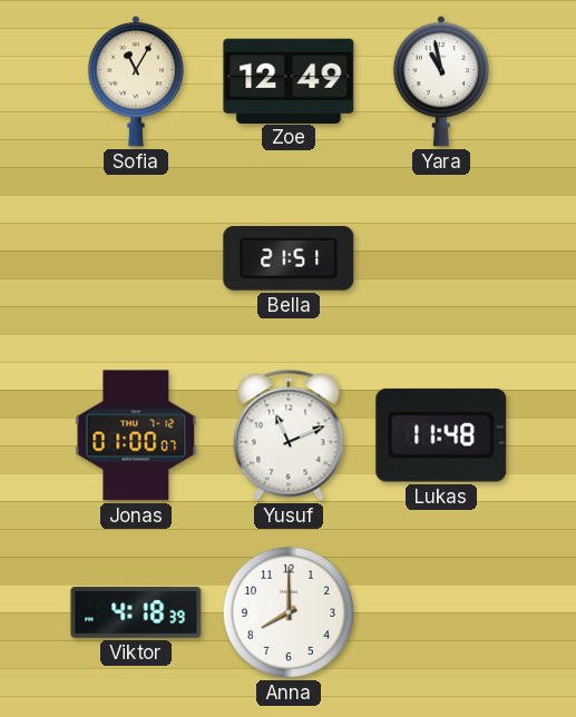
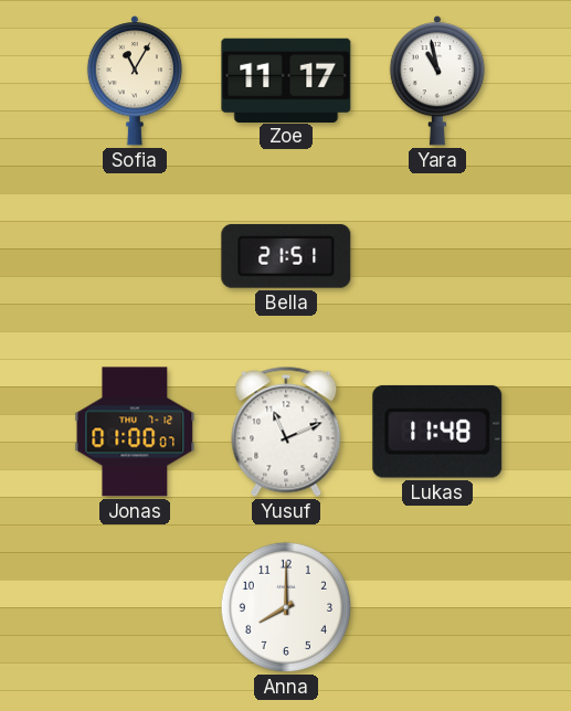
Zoe: 12:49 -> 11:17 (286, 79)
Viktor: 4:18 -> none (136, 613)
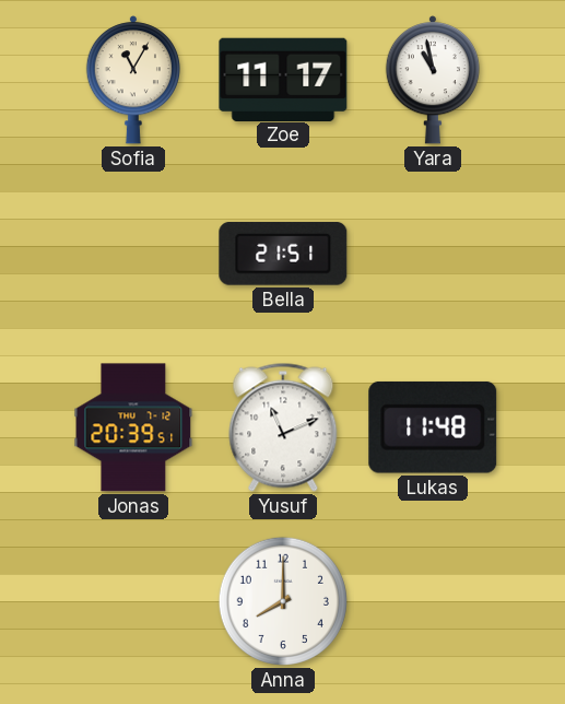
Jonas: 01:00 -> 20:39 (133, 427)
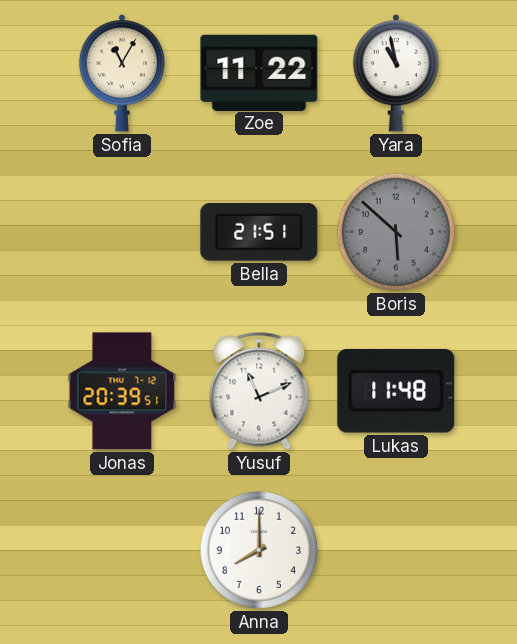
Zoe: 11:17 -> 11:22 (259, 72)
Boris: none -> 5:52 (396, 232)
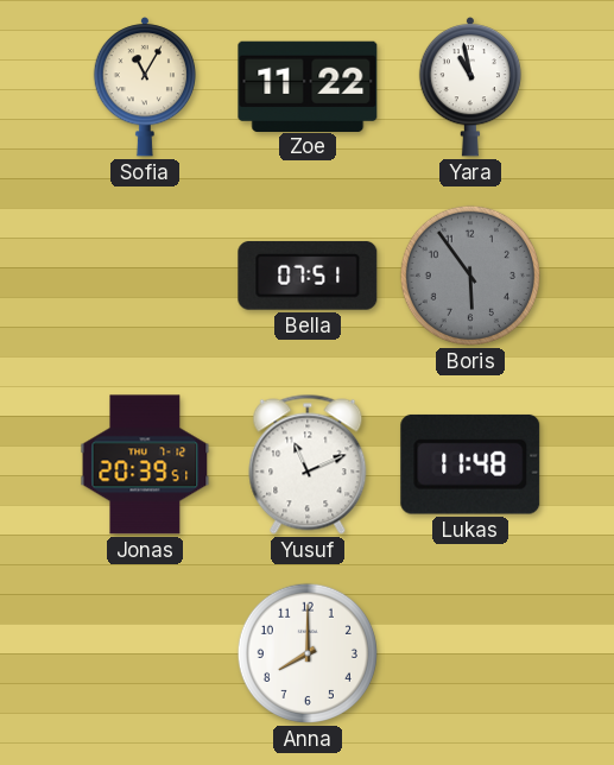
Bella: 21:51 -> 07:51 (308, 276)
Boris: 5:52 -> 5:54 (470, 276)
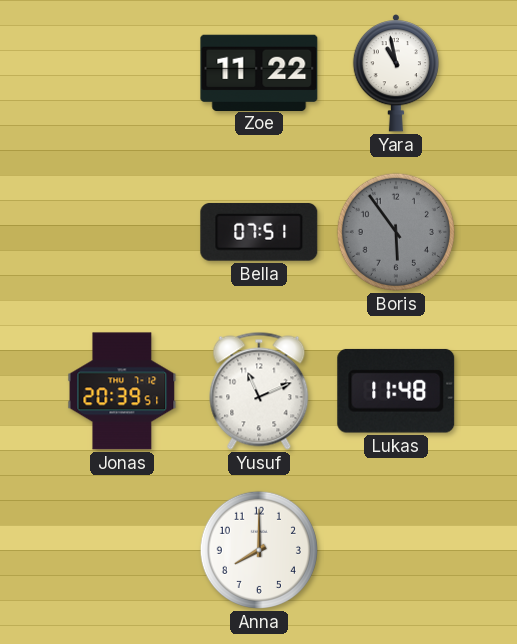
Sofia: 11:05 -> none (144, 87)
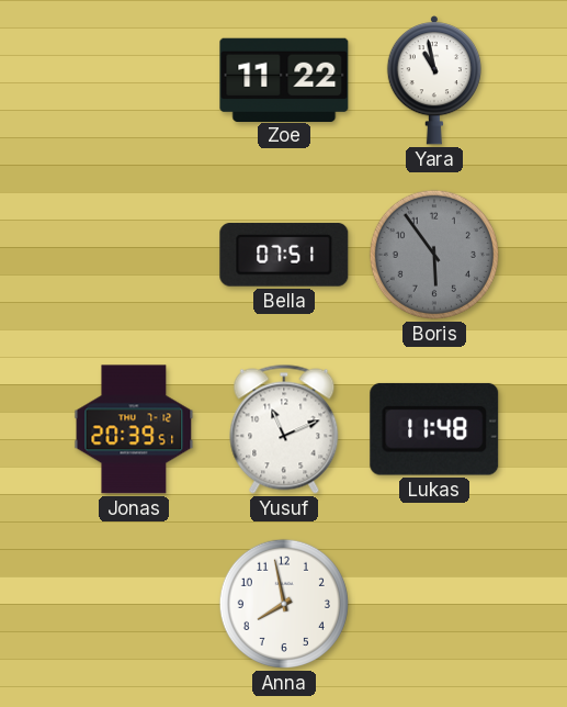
Anna: 8:00 -> 7:58 (284, 604)
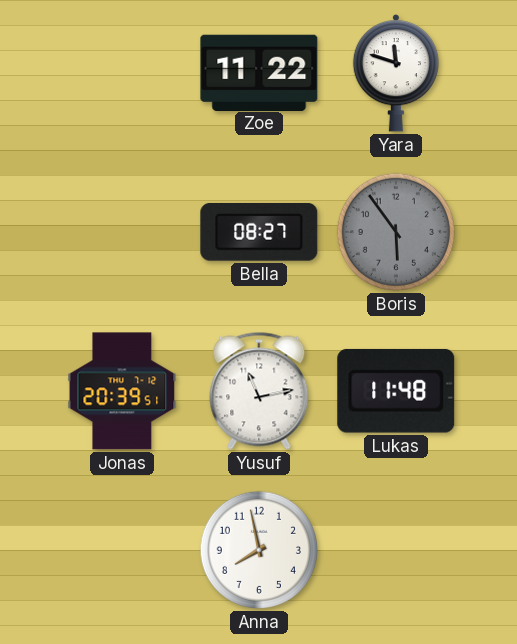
Yara: 10:58 -> 11:48 (395, 73)
Bella: 07:51 -> 08:27 (259, 232)
Yusuf: 11:11 -> 11:13 (259, 391)
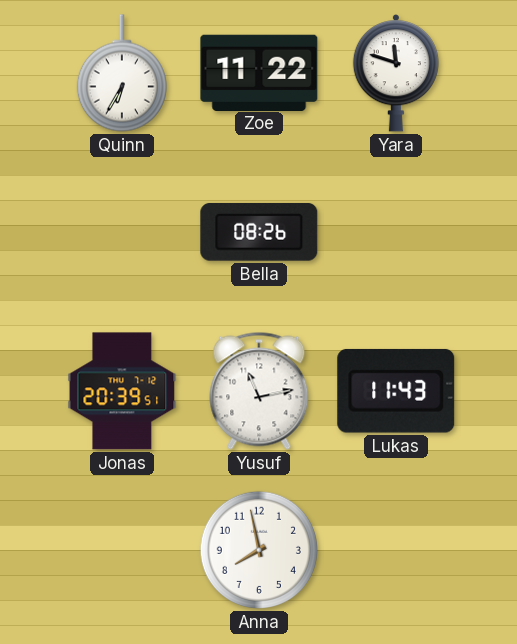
Quinn: none -> 6:35 (122, 73)
Bella: 08:27 -> 08:26 (259, 232)
Boris: 5:54 -> none (396, 232)
Lukas: 11:48 -> 11:43 (396, 391)
